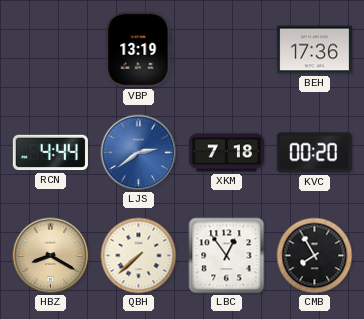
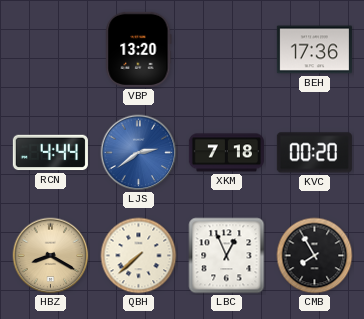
VBP: 13:19 -> 13:20 (139, 49)
LBC: 12:54 -> 12:56 (227, 256)
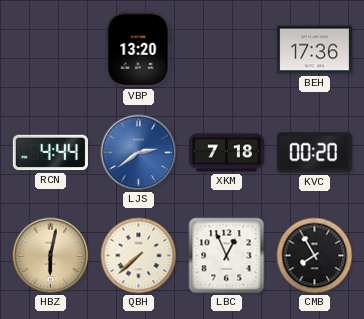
HBZ: 8:20 -> 6:02 (51, 256)
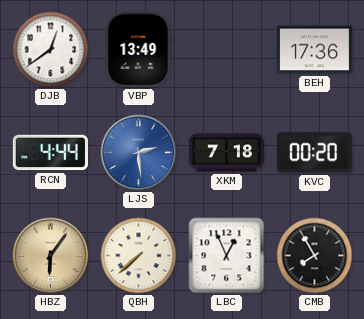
DJB: none -> 12:39 (51, 50)
VBP: 13:20 -> 13:49 (139, 49)
LJS: 2:39 -> 2:29 (139, 153)
HBZ: 6:02 -> 6:06 (51, 256)
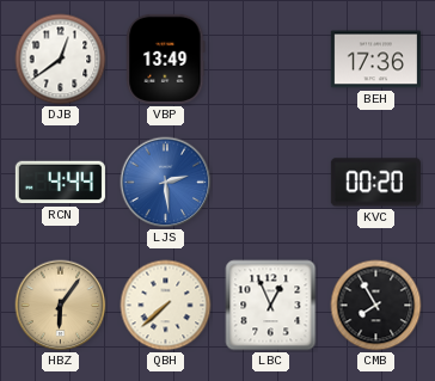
XKM: 7:18 -> none (226, 153)
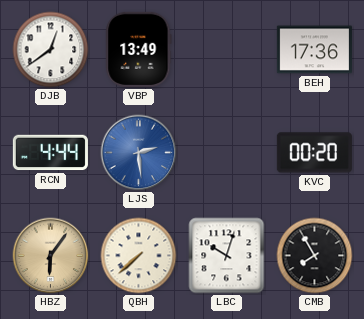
LBC: 12:56 -> 10:03 (227, 256)
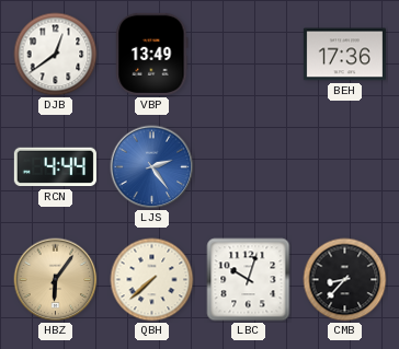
LJS: 2:29 -> 2:24 (152, 167)
KVC: 00:20 -> none (314, 153)
CMB: 7:55 -> 8:37 (345, 280)
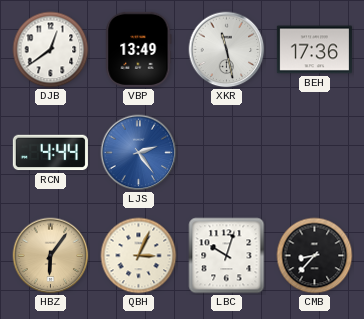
XKR: none -> 11:28 (227, 50)
QBH: 7:38 -> 3:04 (139, 256)
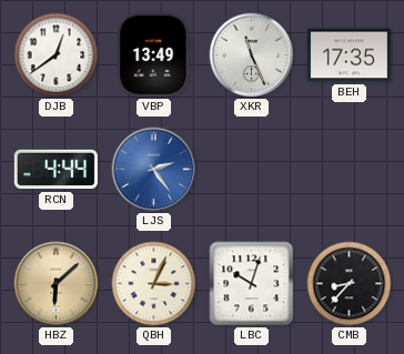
XKR: 11:28 -> 11:26 (252, 55)
BEH: 17:36 -> 17:35 (349, 55)
HBZ: 6:06 -> 6:08 (57, 284)
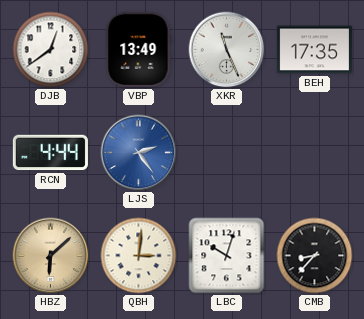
QBH: 3:04 -> 3:01 (139, 256)
